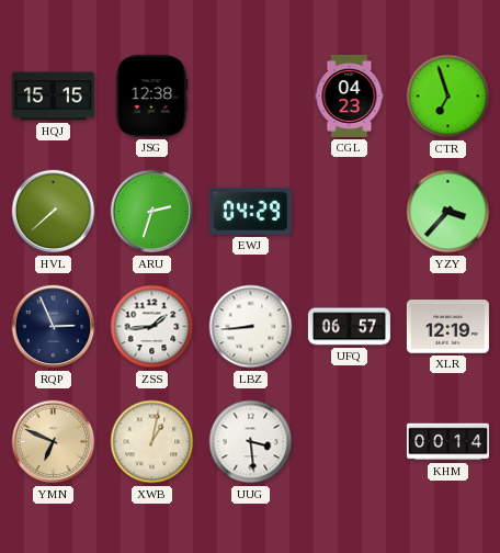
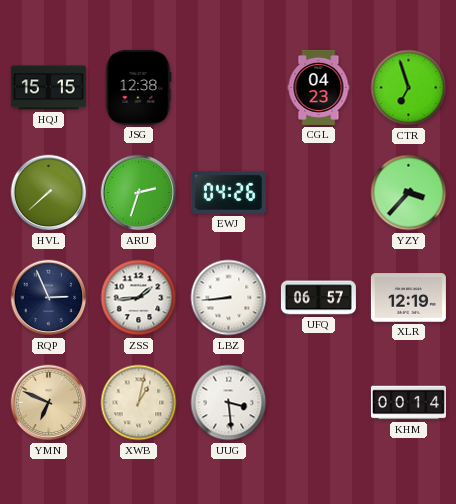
EWJ: 04:29 -> 04:26 (228, 192)
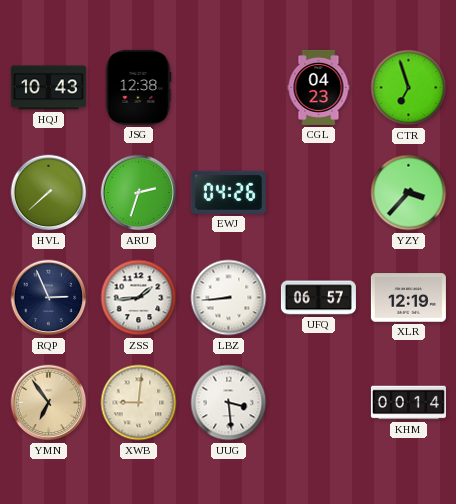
HQJ: 15:15 -> 10:43 (48, 88)
YMN: 6:49 -> 6:54 (49, 403)
XWB: 1:02 -> 9:01 (139, 403)
